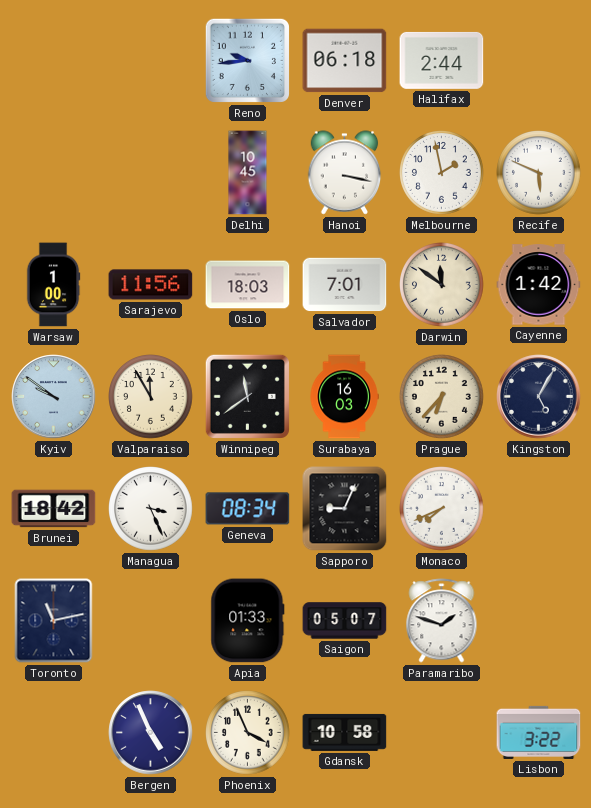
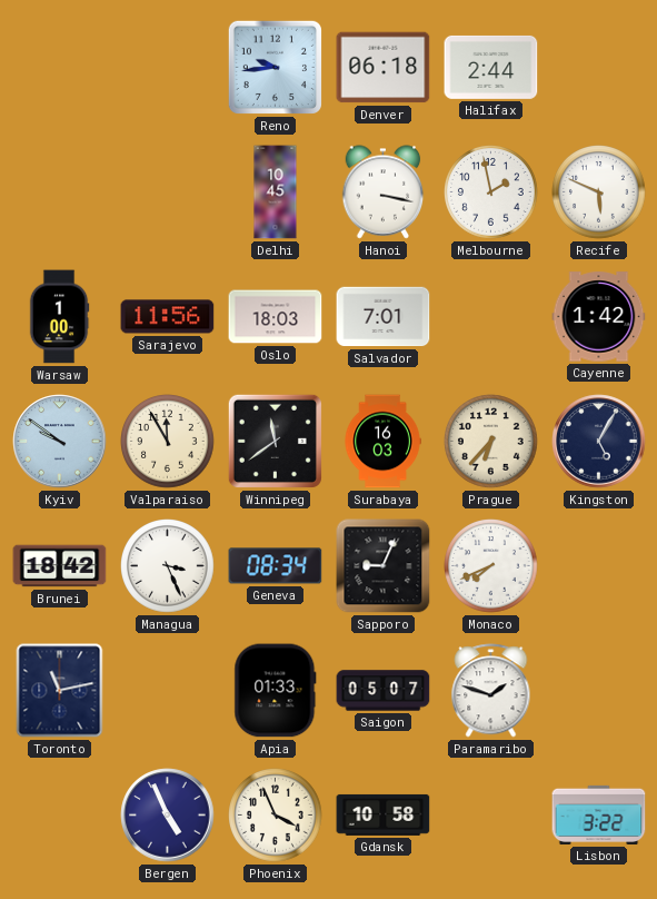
Darwin: 11:51 -> none (442, 285)
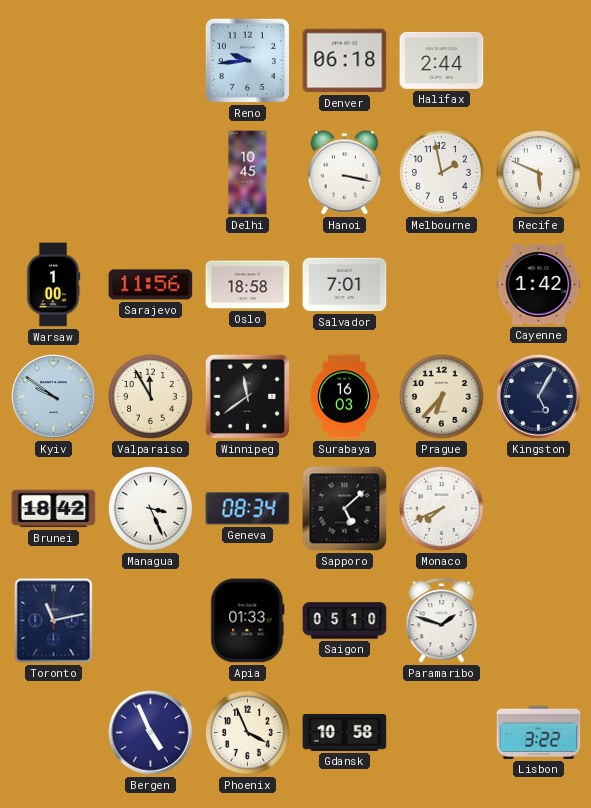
Oslo: 18:03 -> 18:58 (248, 285)
Sapporo: 9:04 -> 5:08 (345, 509)
Saigon: 05:07 -> 05:10 (345, 621)
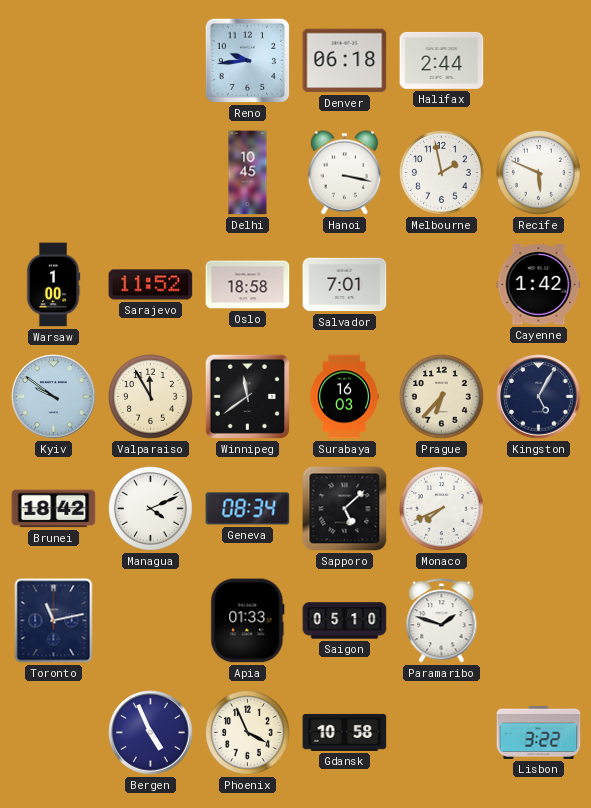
Sarajevo: 11:56 -> 11:52 (151, 285)
Managua: 3:26 -> 4:11 (151, 509)
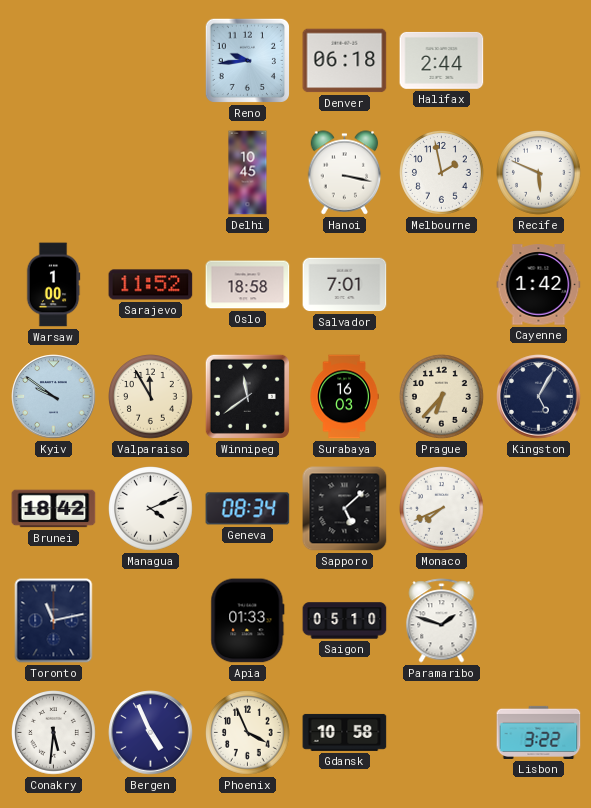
Conakry: none -> 5:31 (54, 733)
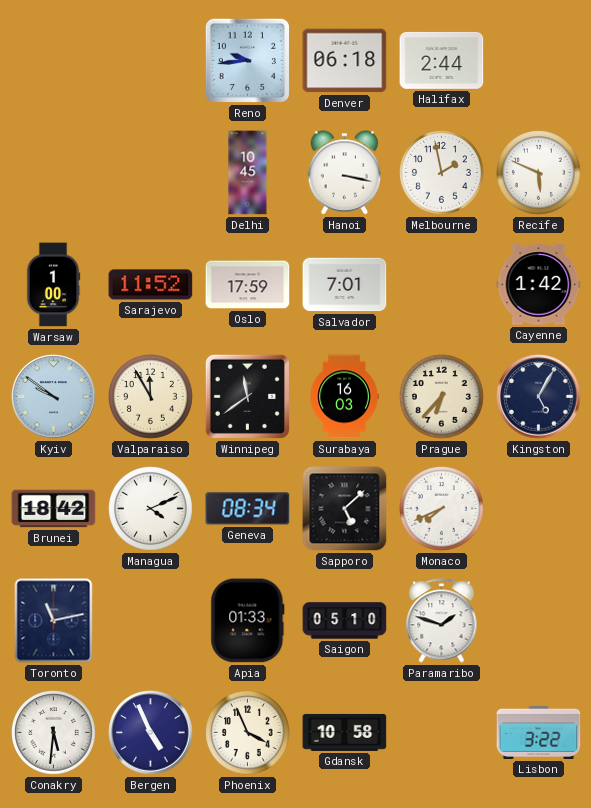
Oslo: 18:58 -> 17:59 (248, 285)
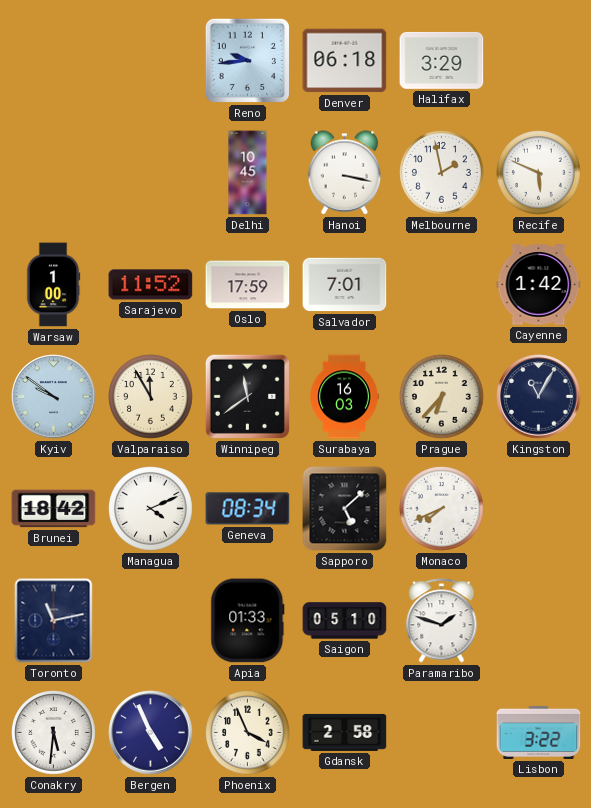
Halifax: 2:44 -> 3:29 (442, 60)
Kingston: 5:05 -> 11:05 (539, 397)
Gdansk: 10:58 -> 2:58 (345, 732)
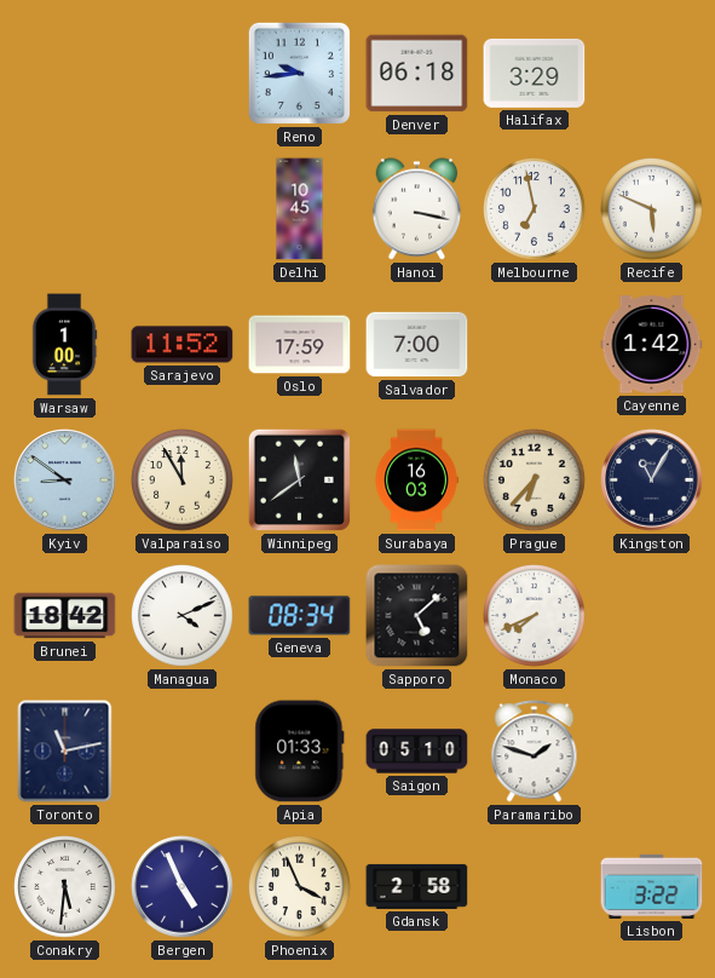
Melbourne: 1:58 -> 6:58 (535, 209)
Salvador: 7:01 -> 7:00 (417, 345)
Kyiv: 9:51 -> 8:51 (65, 481)
